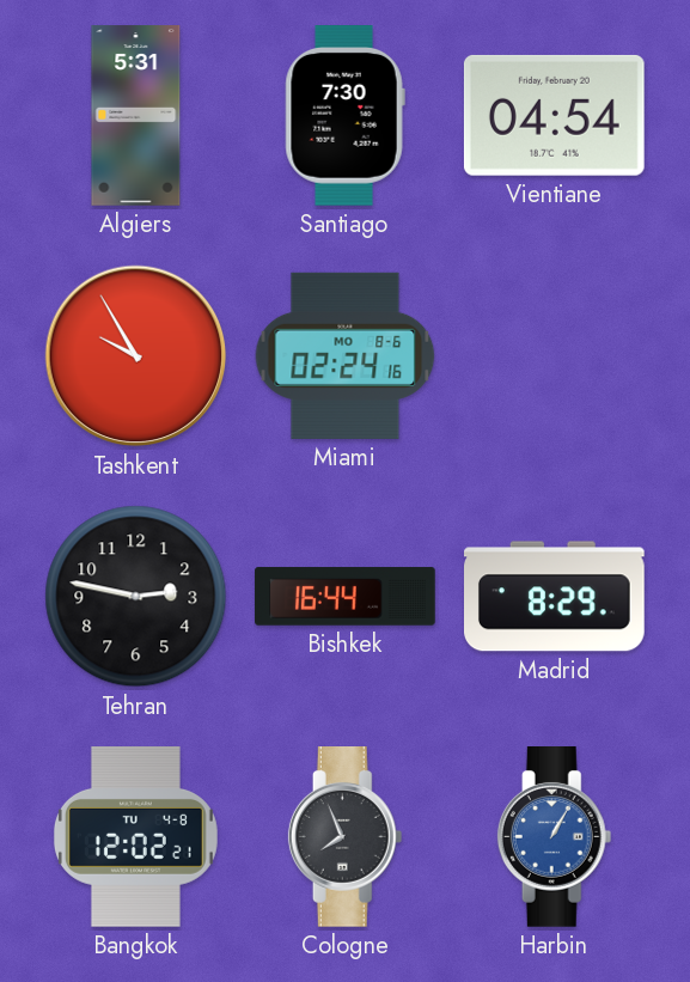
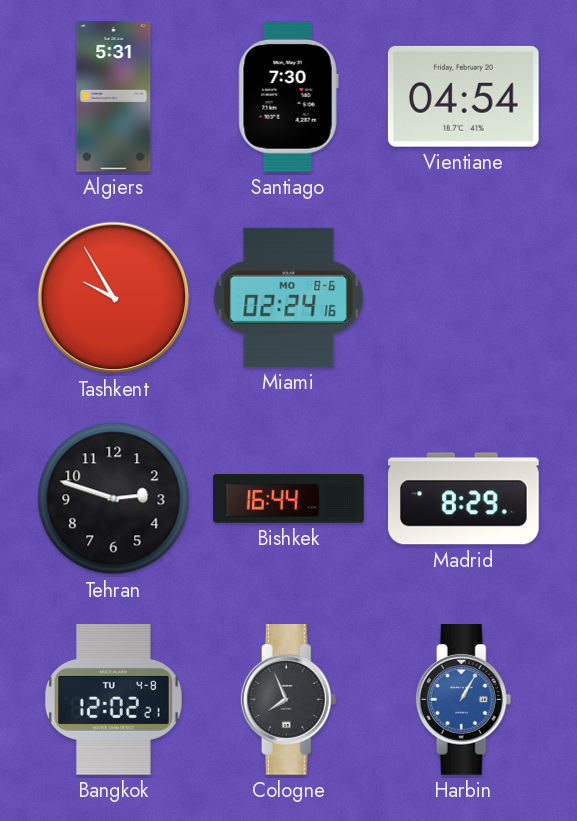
Tehran: 2:47 -> 2:48 (114, 499)
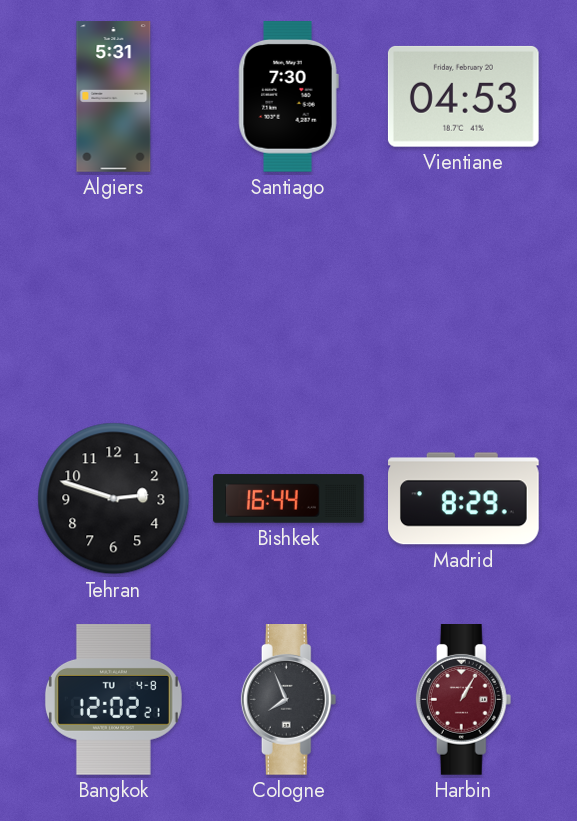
Vientiane: 04:54 -> 04:53 (463, 96)
Tashkent: 9:55 -> none (114, 298)
Miami: 02:24 -> none (289, 297)
Harbin dial: blue -> burgundy (464, 700)
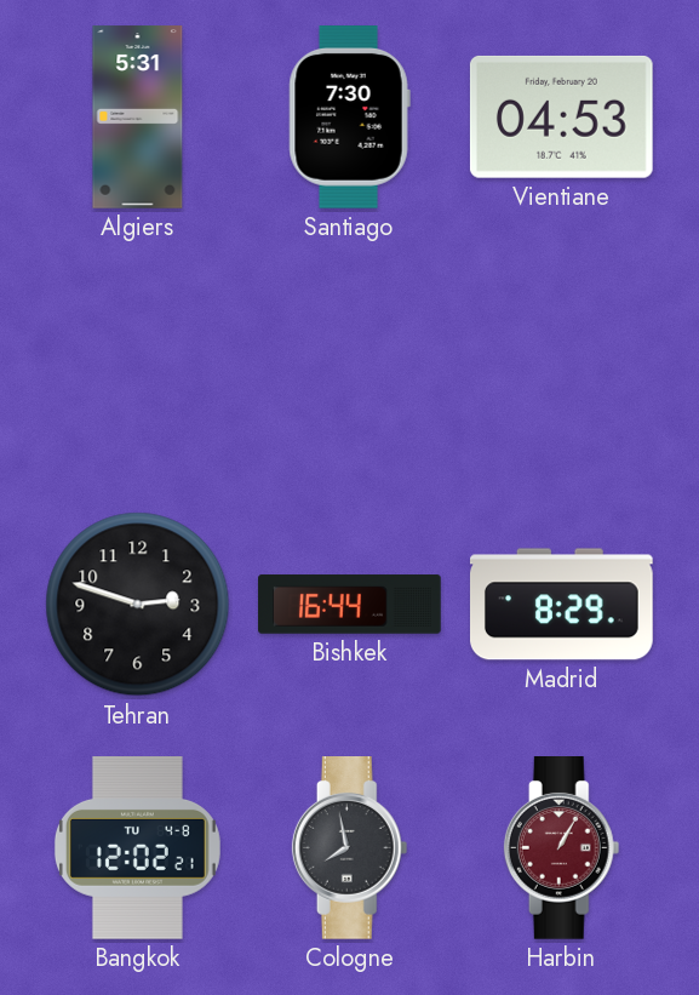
Cologne: 7:56 -> 7:58 (350, 848)
